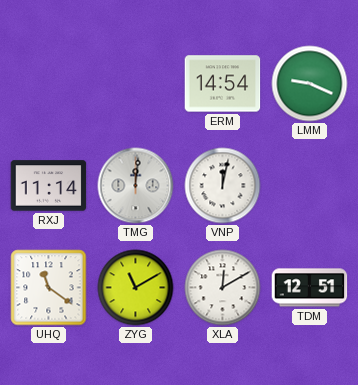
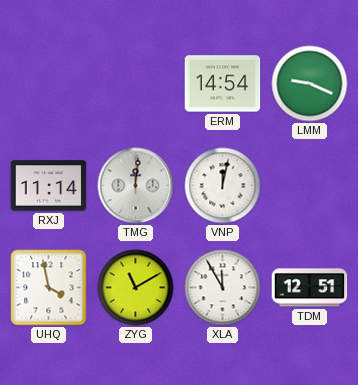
UHQ: 11:21 -> 3:58 (49, 288)
XLA: 12:10 -> 11:55 (223, 288)
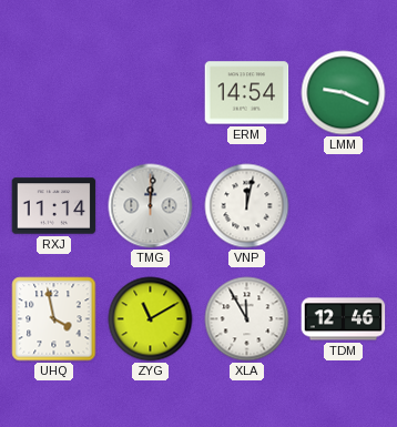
TDM: 12:51 -> 12:46 (344, 319)
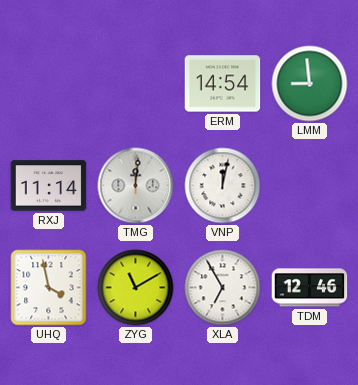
LMM: 9:19 -> 8:59 (310, 84)
XLA: 11:55 -> 6:55 (223, 288)
